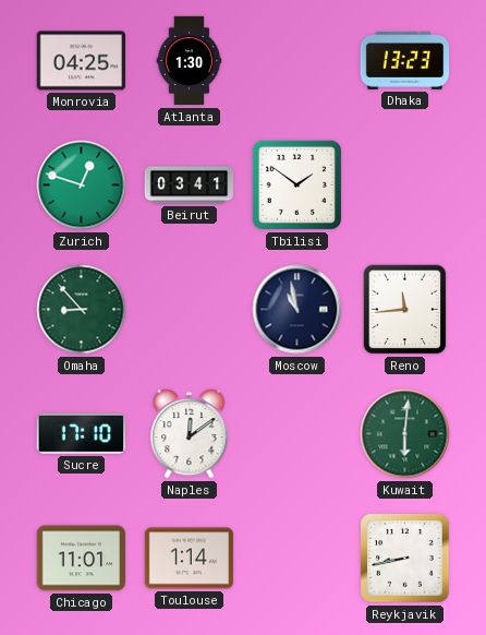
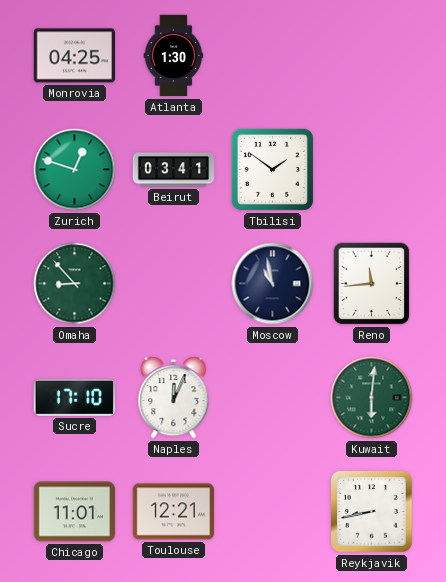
Dhaka: 13:23 -> none (405, 60)
Naples: 12:09 -> 12:04 (174, 398)
Toulouse: 1:14 -> 12:21 (174, 512)
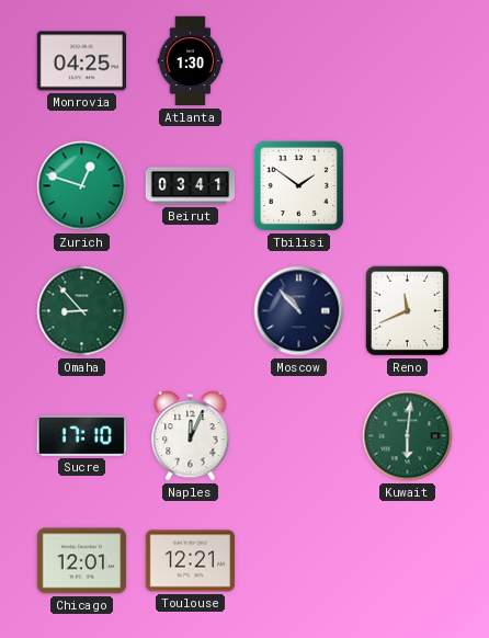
Moscow: 10:58 -> 10:53 (299, 311)
Reno: 11:44 -> 11:41 (408, 311)
Chicago: 11:01 -> 12:01 (82, 561)
Reykjavik: 8:43 -> none (372, 512)
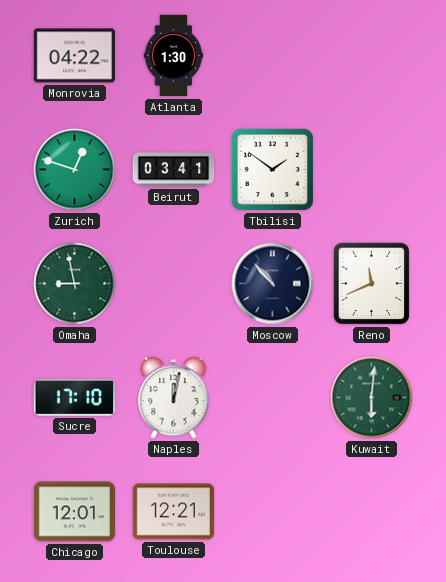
Monrovia: 04:25 -> 04:22 (75, 56)
Omaha: 8:53 -> 8:58 (75, 284)
Naples: 12:04 -> 12:02 (174, 398)
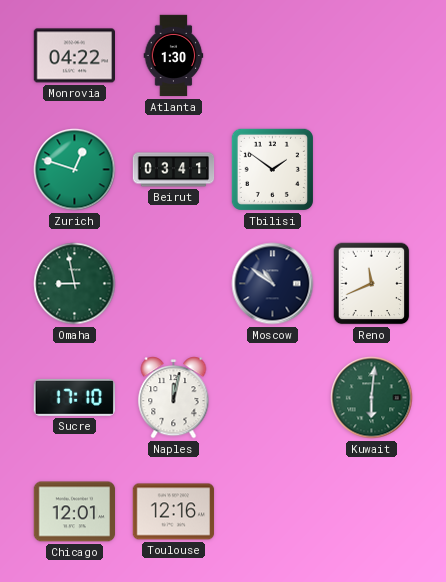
Moscow: 10:53 -> 10:51 (273, 284)
Toulouse: 12:21 -> 12:16 (174, 512)
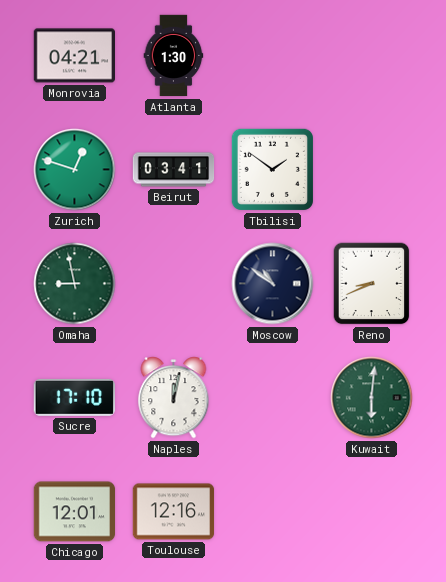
Monrovia: 04:22 -> 04:21 (75, 56)
Reno: 11:41 -> 8:41 (372, 284)
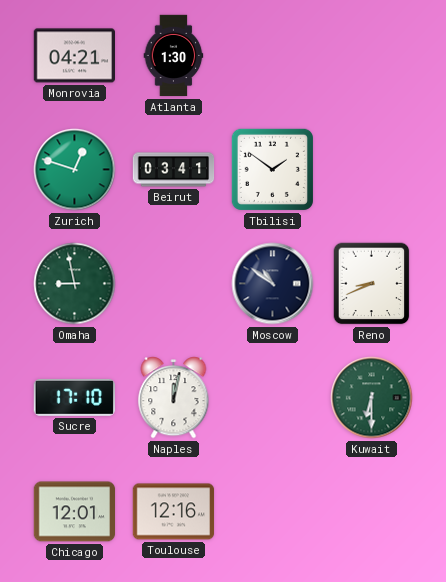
Kuwait: 6:01 -> 6:30 (372, 398)
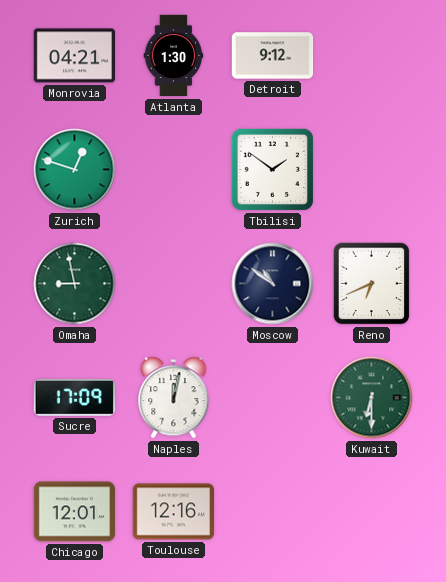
Detroit: none -> 9:12 (273, 56)
Beirut: 03:41 -> none (174, 170)
Reno: 8:41 -> 6:41 (372, 284)
Sucre: 17:10 -> 17:09 (74, 397)
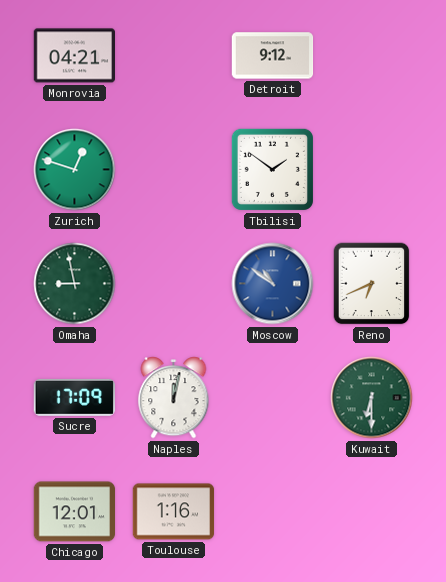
Atlanta: 1:30 -> none (174, 56)
Moscow dial: navy -> blue (273, 284)
Toulouse: 12:16 -> 1:16 (174, 512)
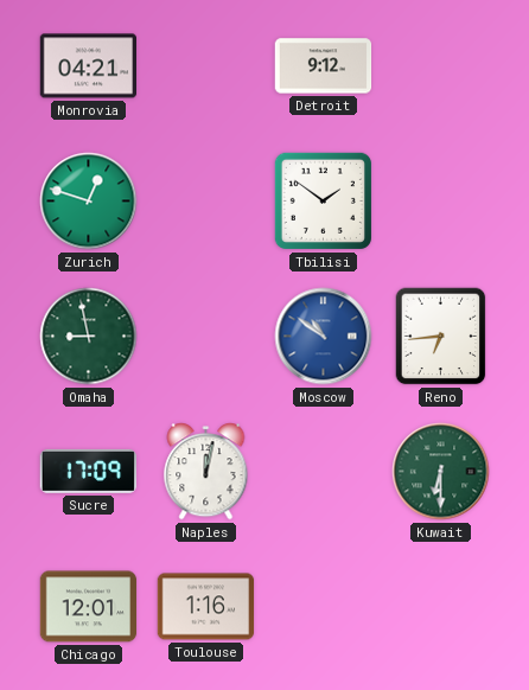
Reno: 6:41 -> 6:44 (441, 337)
